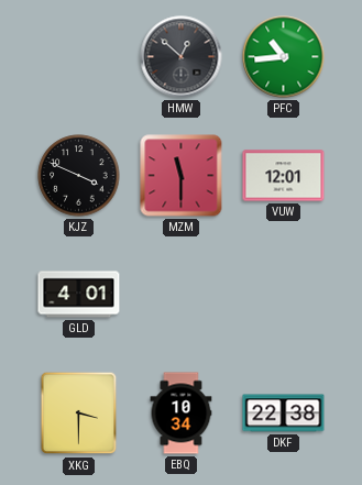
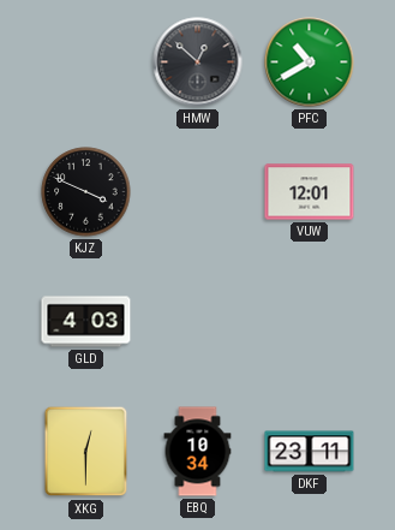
PFC: 10:44 -> 10:40 (310, 62)
MZM: 11:30 -> none (182, 176)
GLD: 4:01 -> 4:03 (86, 322)
XKG: 3:30 -> 12:30 (86, 452)
DKF: 22:38 -> 23:11 (310, 452)
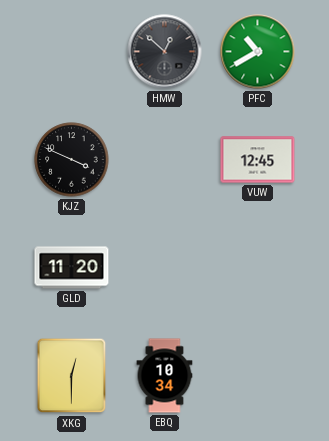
VUW: 12:01 -> 12:45 (258, 160)
GLD: 4:03 -> 11:20 (72, 268)
DKF: 23:11 -> none (310, 452)
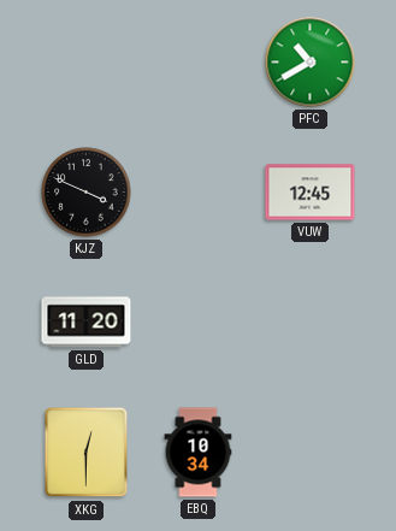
HMW: 12:52 -> none (165, 52)
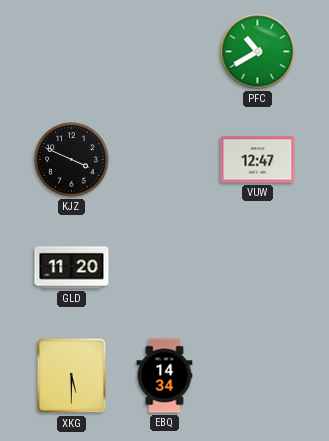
VUW: 12:45 -> 12:47 (258, 160)
XKG: 12:30 -> 5:30 (72, 376)
EBQ: 10:34 -> 14:34 (165, 376)
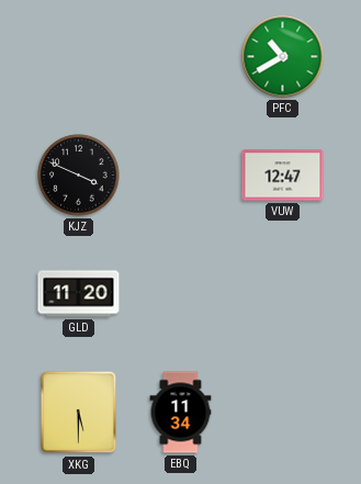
EBQ: 14:34 -> 11:34 (181, 413)
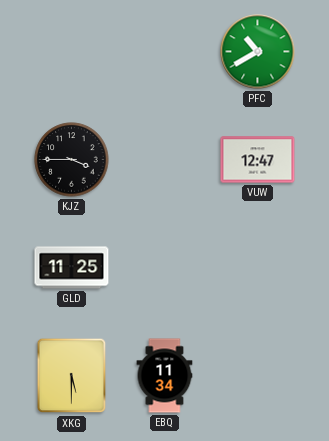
KJZ: 3:49 -> 3:45 (72, 160)
GLD: 11:20 -> 11:25 (72, 268)
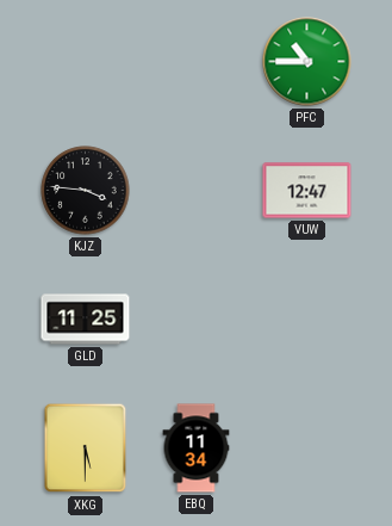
PFC: 10:40 -> 10:45 (307, 62)
KJZ: 3:45 -> 3:46 (86, 191)
